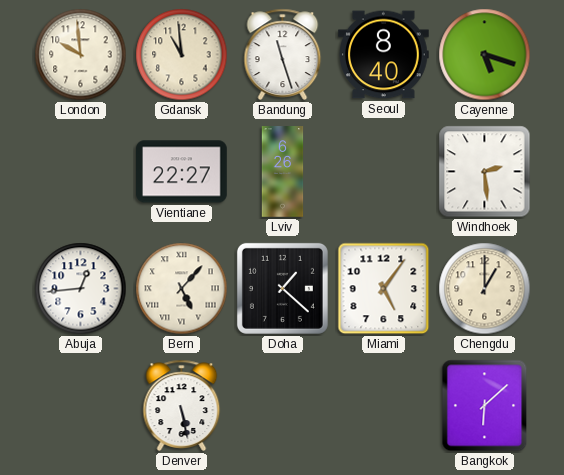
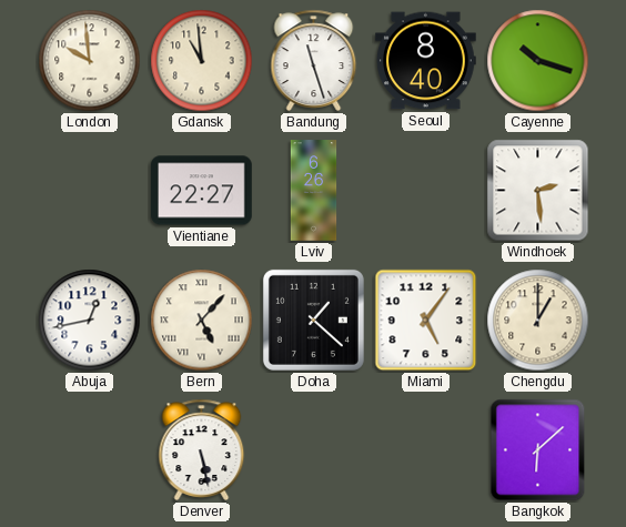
Cayenne: 5:18 -> 10:18 (538, 61)
Abuja: 12:44 -> 12:43 (90, 321)
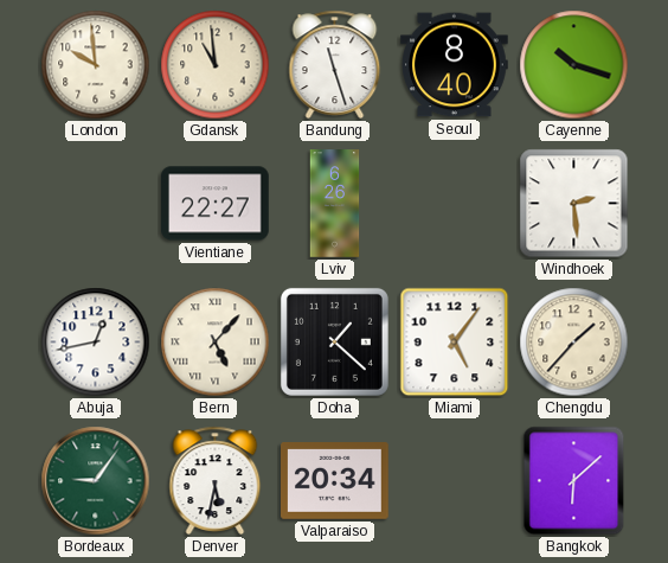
Chengdu: 1:00 -> 1:37 (574, 343)
Bordeaux: none -> 9:06 (96, 481)
Denver: 5:28 -> 5:32 (216, 480)
Valparaiso: none -> 20:34 (335, 481)
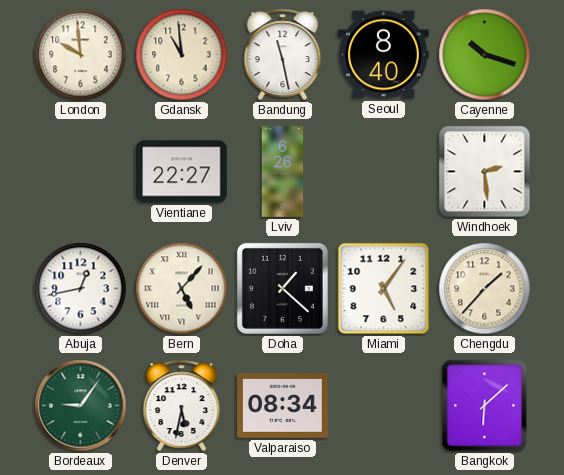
Bandung: 11:27 -> 11:28 (283, 54)
Valparaiso: 20:34 -> 08:34 (283, 406)
